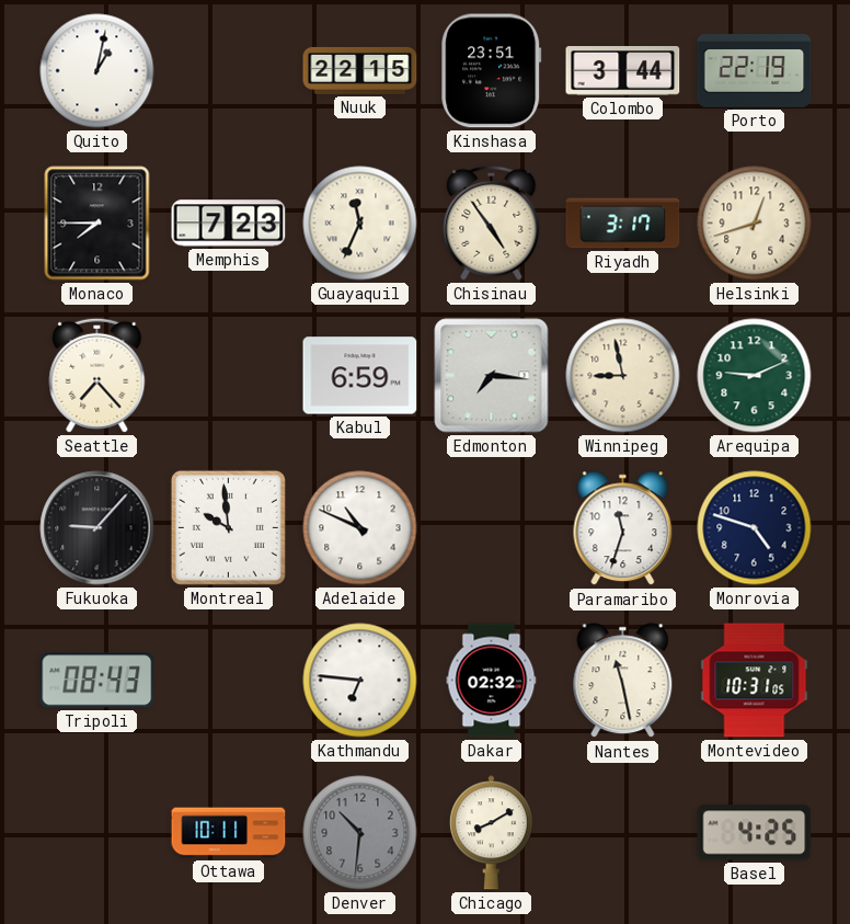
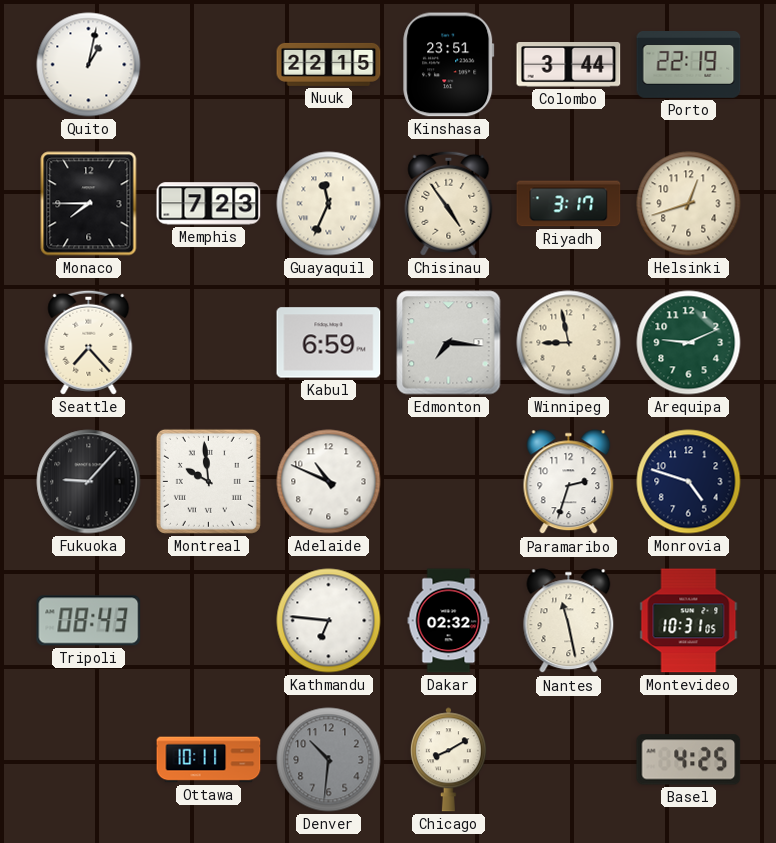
Paramaribo: 11:33 -> 2:33 (569, 482)
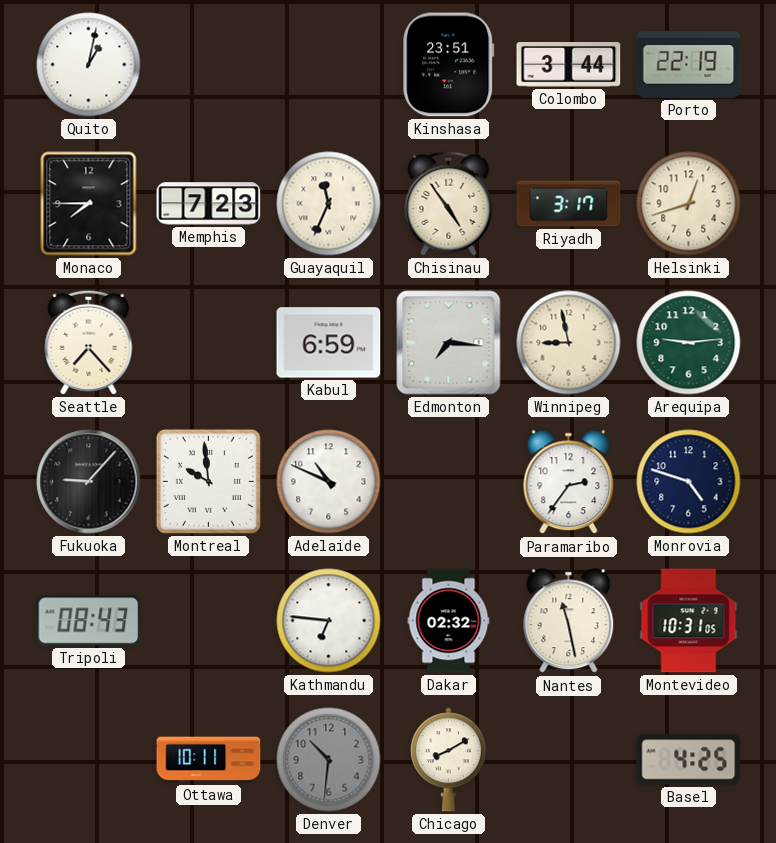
Nuuk: 22:15 -> none (329, 64)
Arequipa: 9:11 -> 9:14 (689, 343)
Paramaribo: 2:33 -> 2:36 (569, 482)
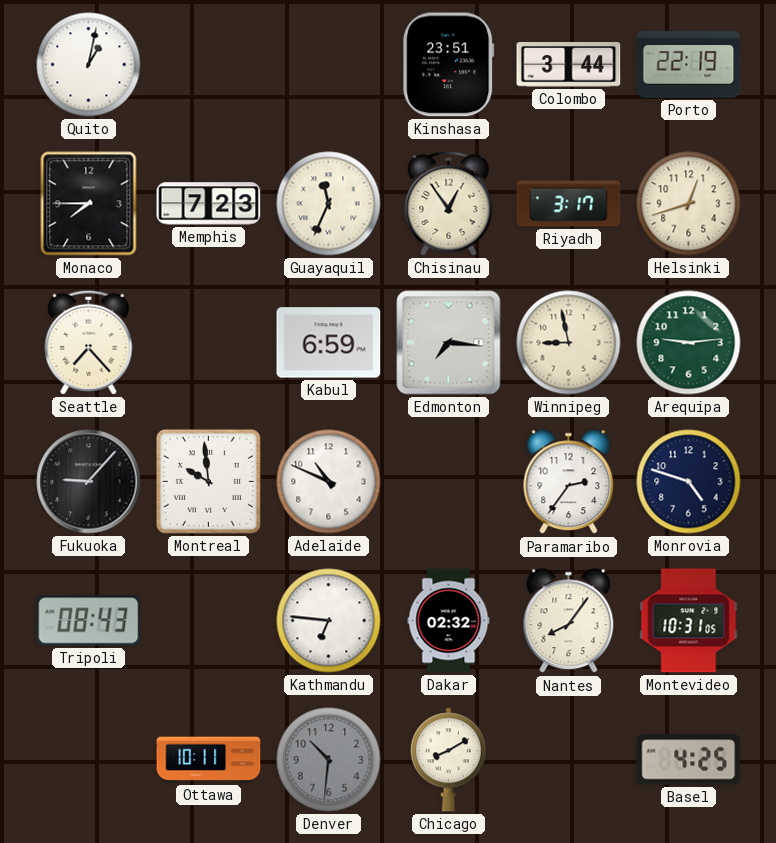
Chisinau: 4:54 -> 12:54 (449, 203)
Nantes: 11:28 -> 8:06 (569, 621)
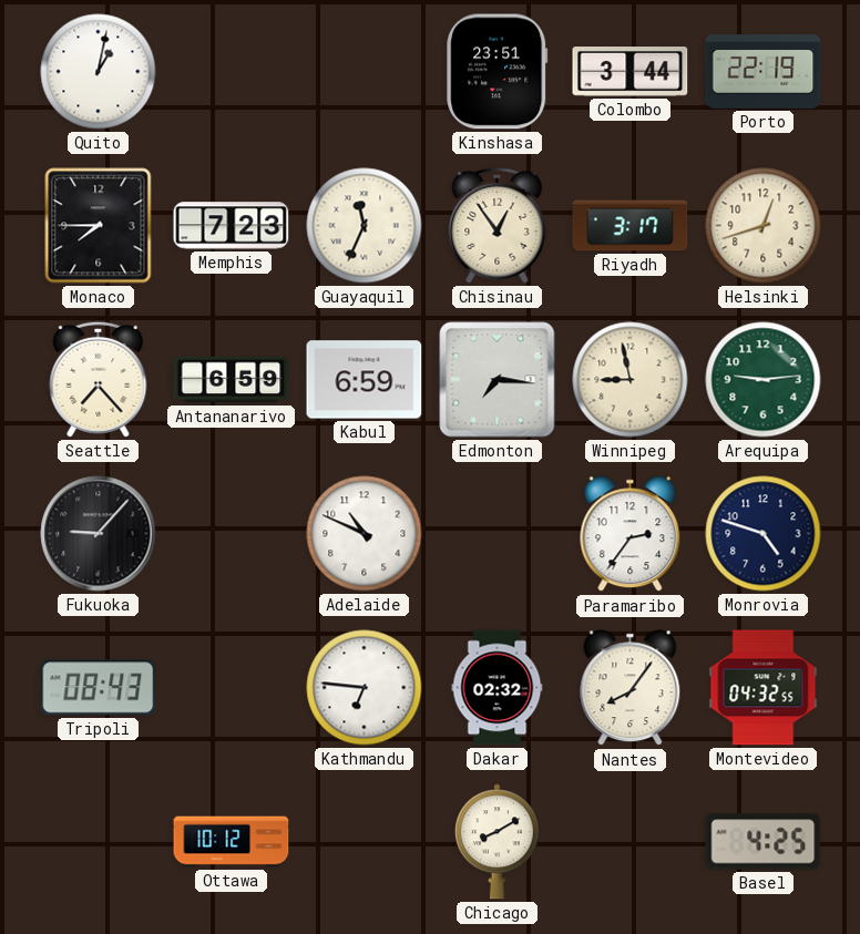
Antananarivo: none -> 6:59 (232, 380)
Montreal: 9:59 -> none (208, 481)
Montevideo: 10:31 -> 04:32 (764, 688)
Ottawa: 10:11 -> 10:12 (232, 842)
Denver: 10:31 -> none (329, 760)
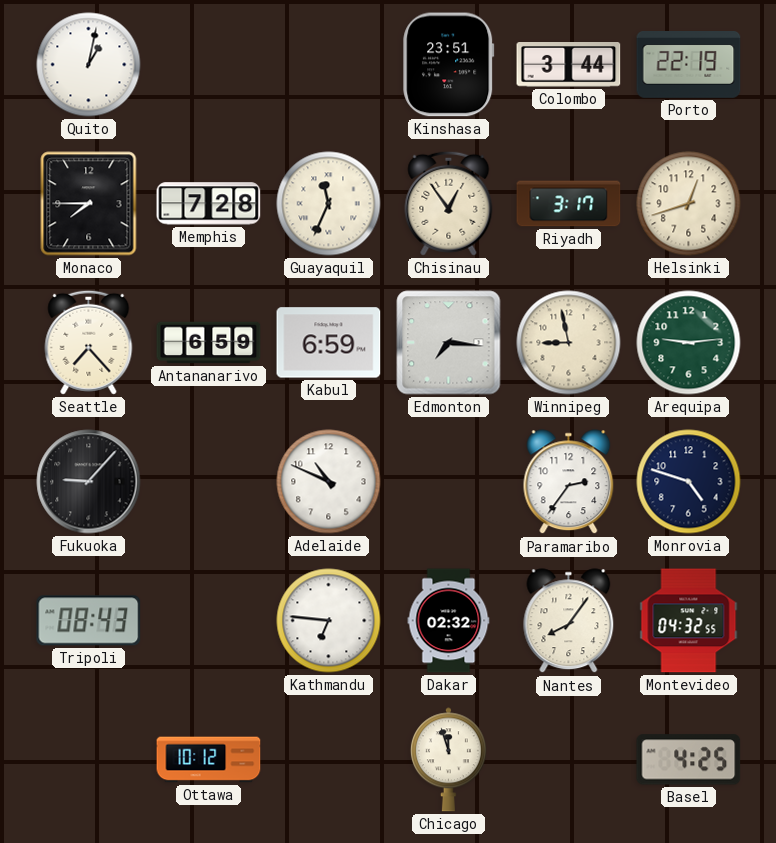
Memphis: 7:23 -> 7:28 (209, 204)
Chicago: 8:10 -> 11:57 (448, 760)
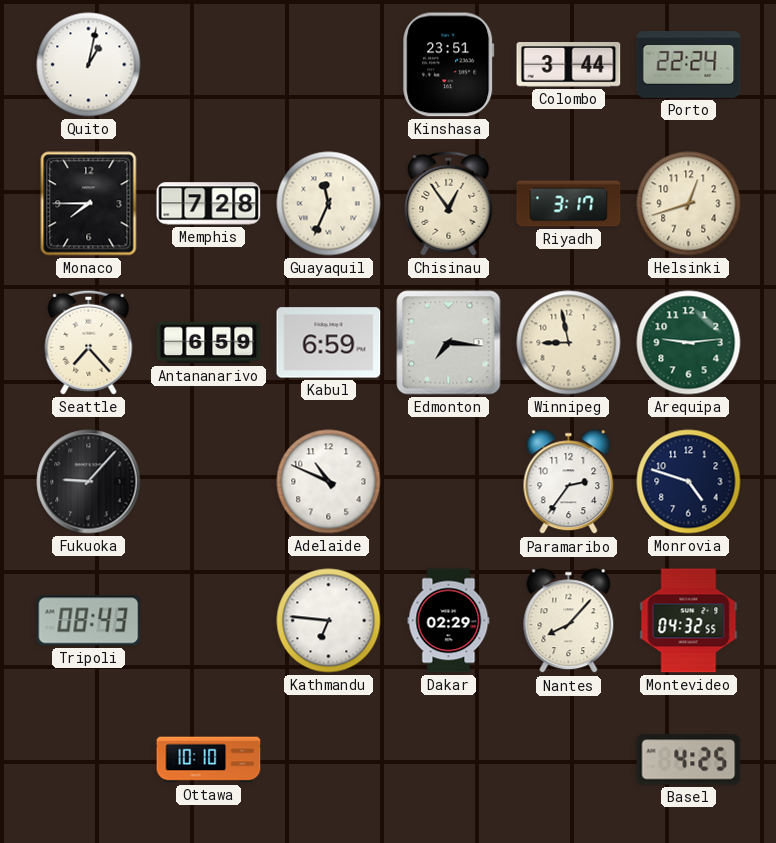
Porto: 22:19 -> 22:24 (689, 65)
Dakar: 02:32 -> 02:29 (449, 621)
Nantes: 8:06 -> 8:07 (569, 621)
Ottawa: 10:12 -> 10:10 (209, 760)
Chicago: 11:57 -> none (448, 760)
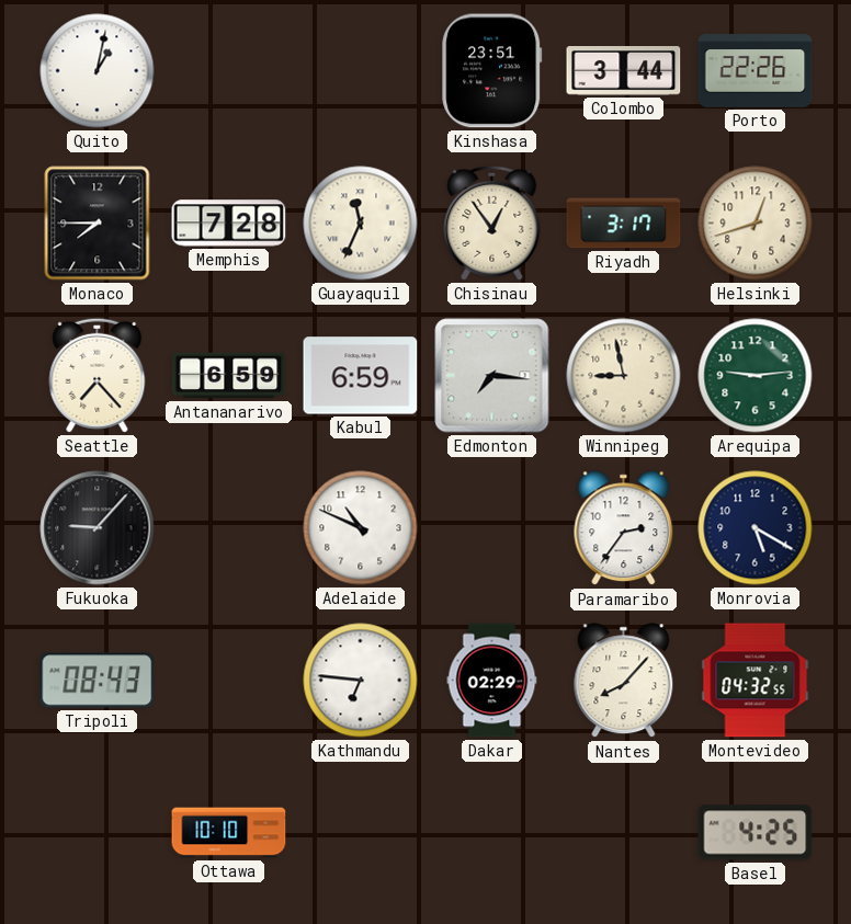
Porto: 22:24 -> 22:26 (756, 71)
Monrovia: 4:48 -> 5:20 (756, 528)
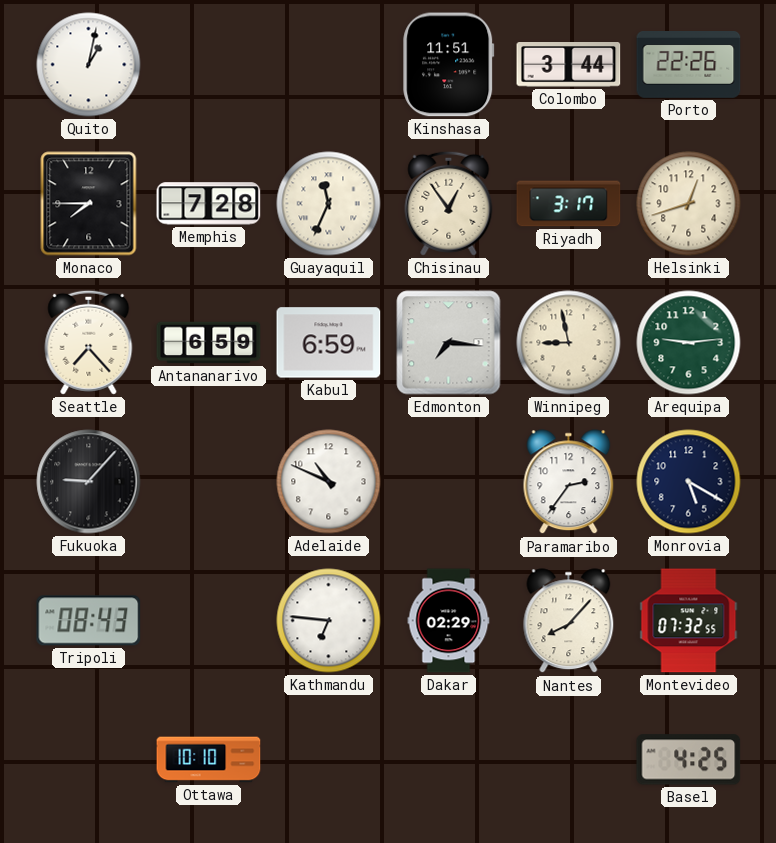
Kinshasa: 23:51 -> 11:51 (449, 65)
Montevideo: 04:32 -> 07:32 (689, 621)
